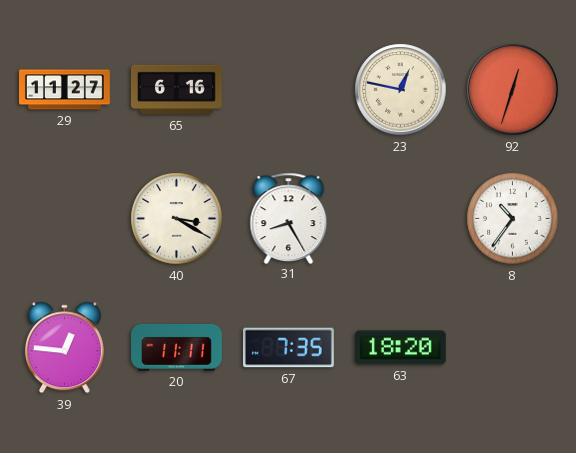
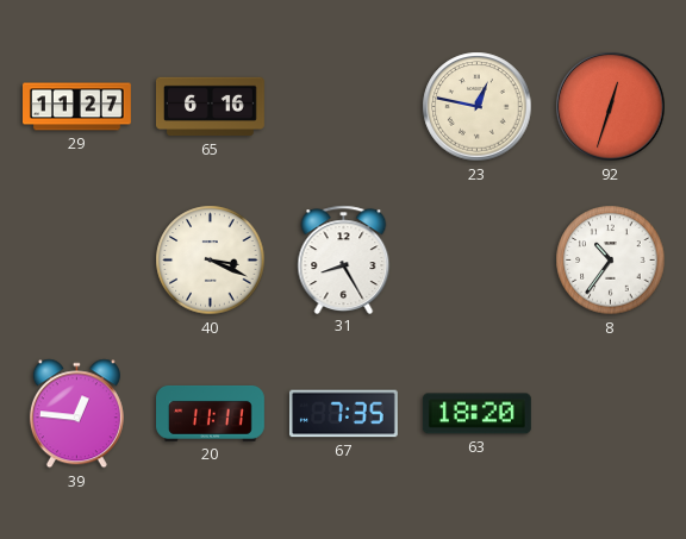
40: 3:20 -> 3:19 (211, 261)
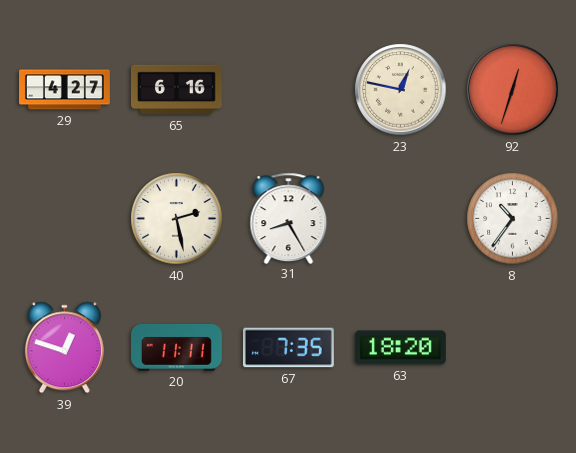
29: 11:27 -> 4:27 (65, 90)
40: 3:19 -> 2:28 (177, 219)
39: 12:46 -> 12:48 (64, 348)
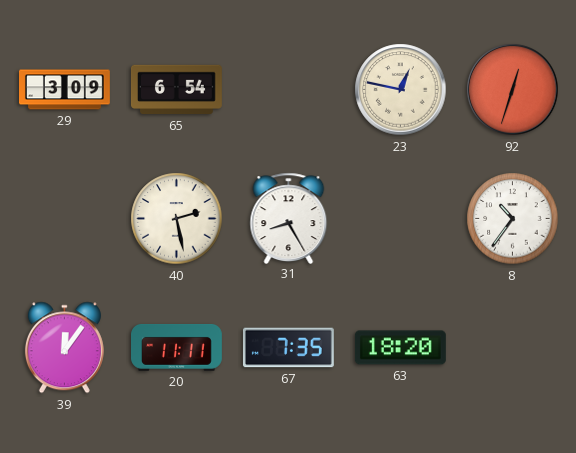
29: 4:27 -> 3:09 (65, 90)
65: 6:16 -> 6:54 (176, 90)
39: 12:48 -> 12:06 (64, 348)
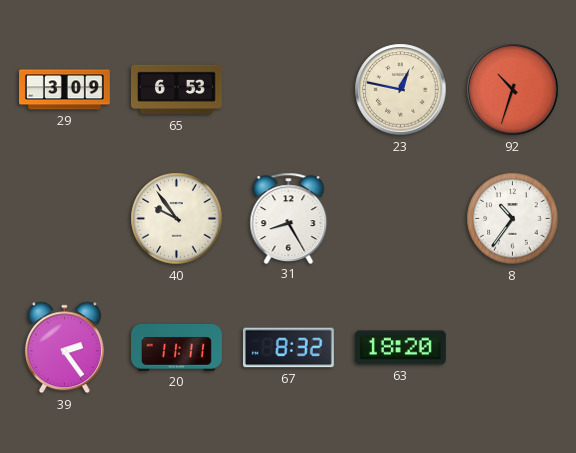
65: 6:54 -> 6:53 (176, 90)
92: 12:33 -> 10:33 (513, 90)
40: 2:28 -> 9:54 (177, 219)
39: 12:06 -> 2:24 (64, 348)
67: 7:35 -> 8:32 (288, 348)
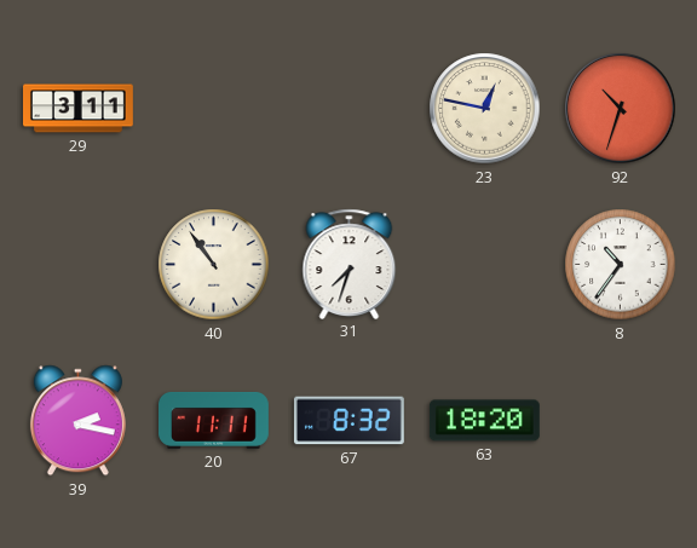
29: 3:09 -> 3:11 (79, 109)
65: 6:53 -> none (176, 90)
40: 9:54 -> 10:54 (214, 265)
31: 8:25 -> 7:33 (350, 264)
39: 2:24 -> 2:17 (77, 421)
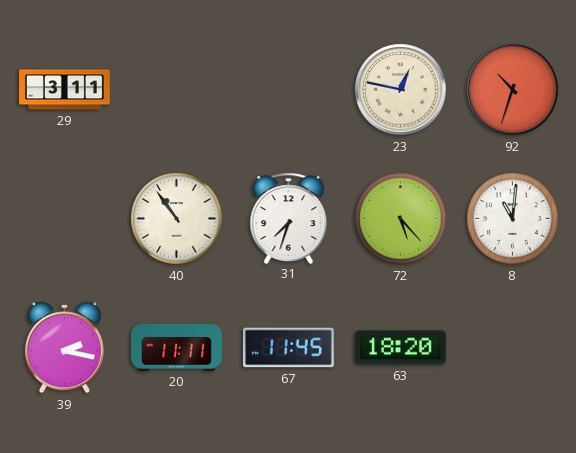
72: none -> 5:23 (401, 219)
8: 10:36 -> 11:01 (513, 219)
67: 8:32 -> 11:45 (288, 348)
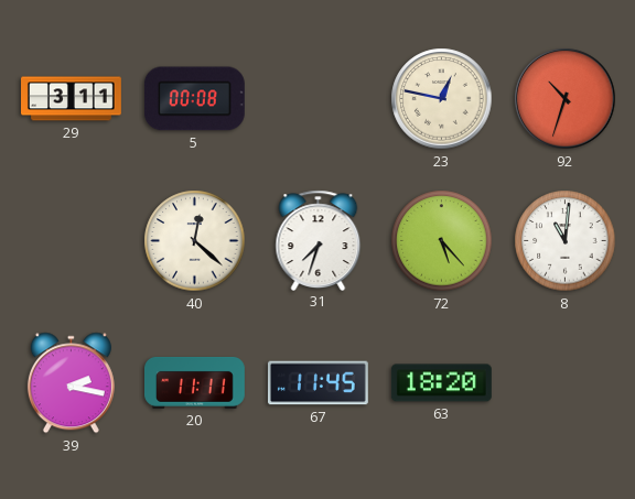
5: none -> 00:08 (194, 99)
40: 10:54 -> 12:22 (195, 241)
